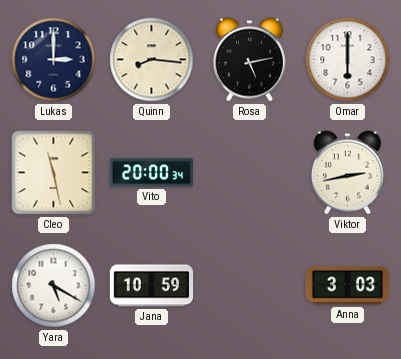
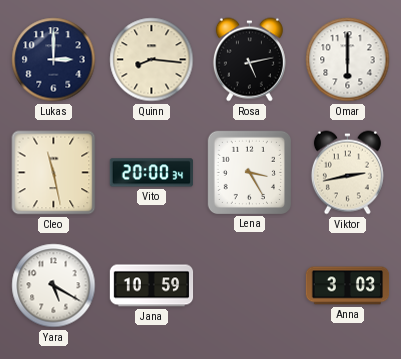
Lena: none -> 3:25 (249, 172)
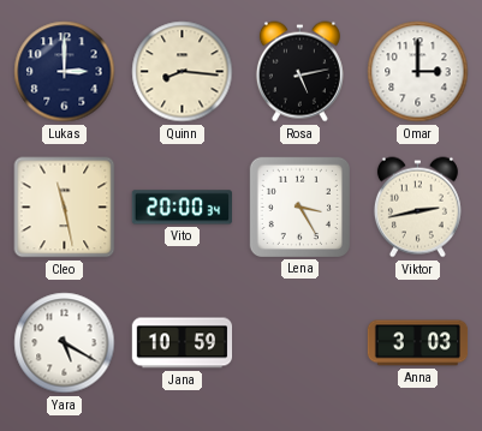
Omar: 6:00 -> 3:00 (418, 72)
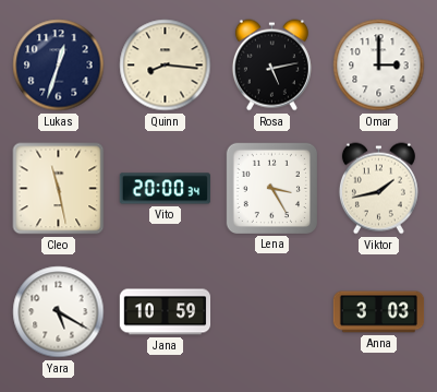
Lukas: 3:00 -> 12:33 (59, 66)
Viktor: 2:43 -> 1:43 (378, 189)
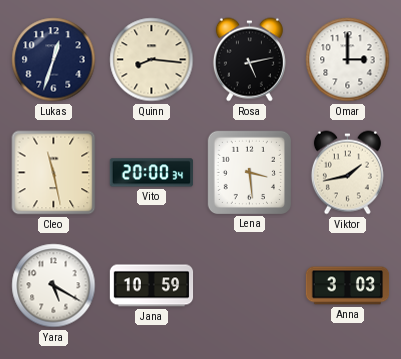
Lena: 3:25 -> 3:29 (249, 172)
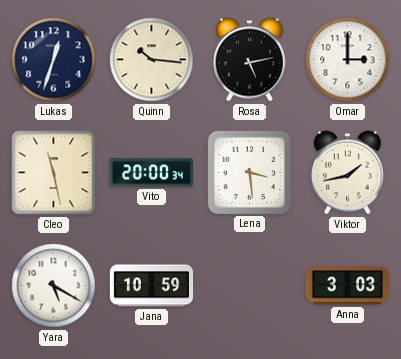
Quinn: 8:16 -> 10:16 (152, 60)
